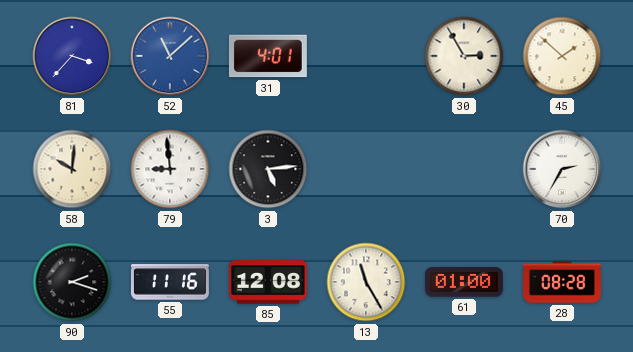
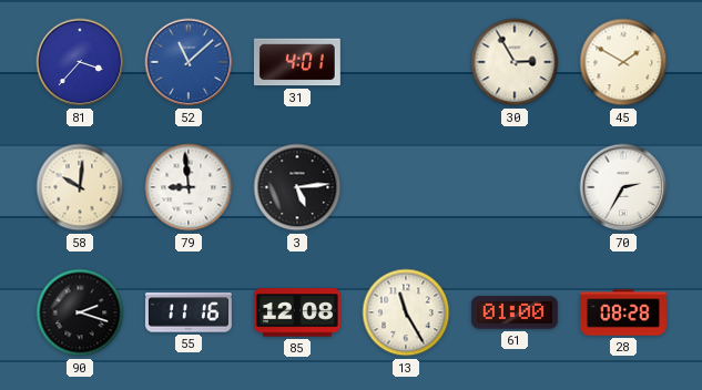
45: 1:52 -> 1:50 (623, 62)
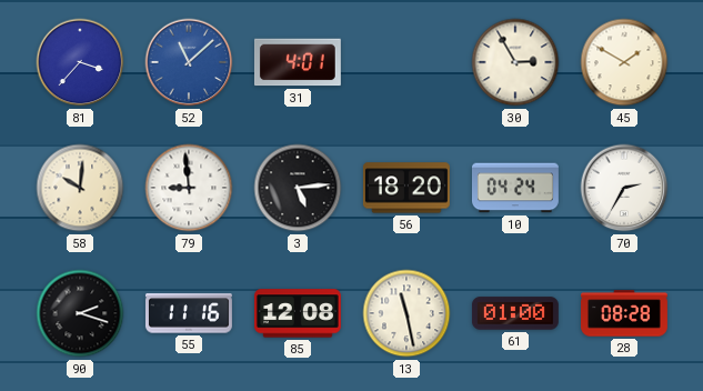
56: none -> 18:20 (406, 188)
10: none -> 04:24 (515, 188)
13: 11:25 -> 11:28 (406, 313)
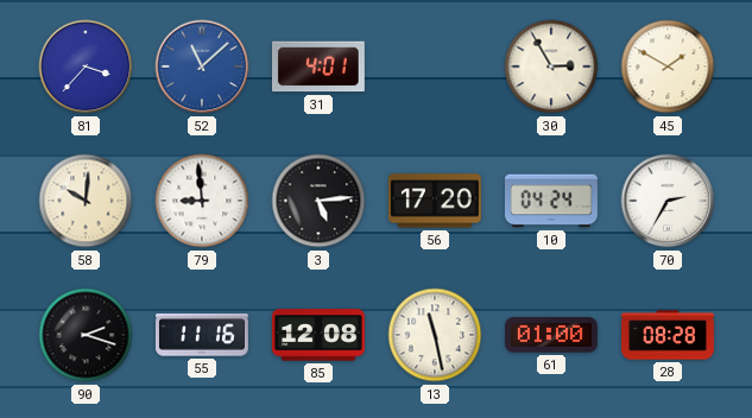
56: 18:20 -> 17:20 (435, 201)
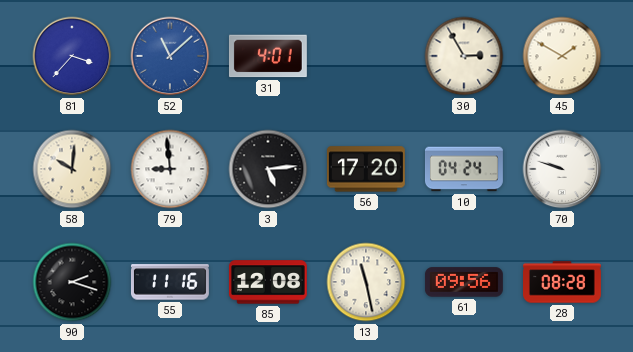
70: 2:35 -> 9:48 (562, 169)
61: 01:00 -> 09:56 (464, 282)
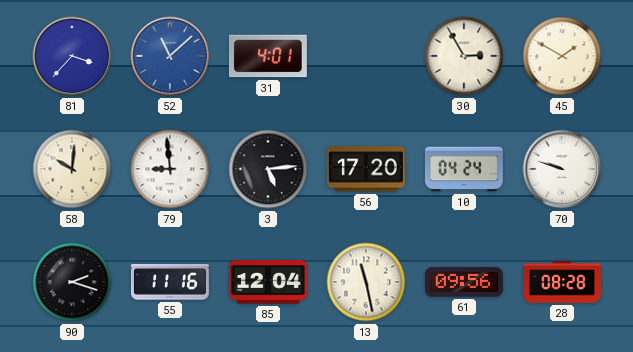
85: 12:08 -> 12:04 (268, 282)
